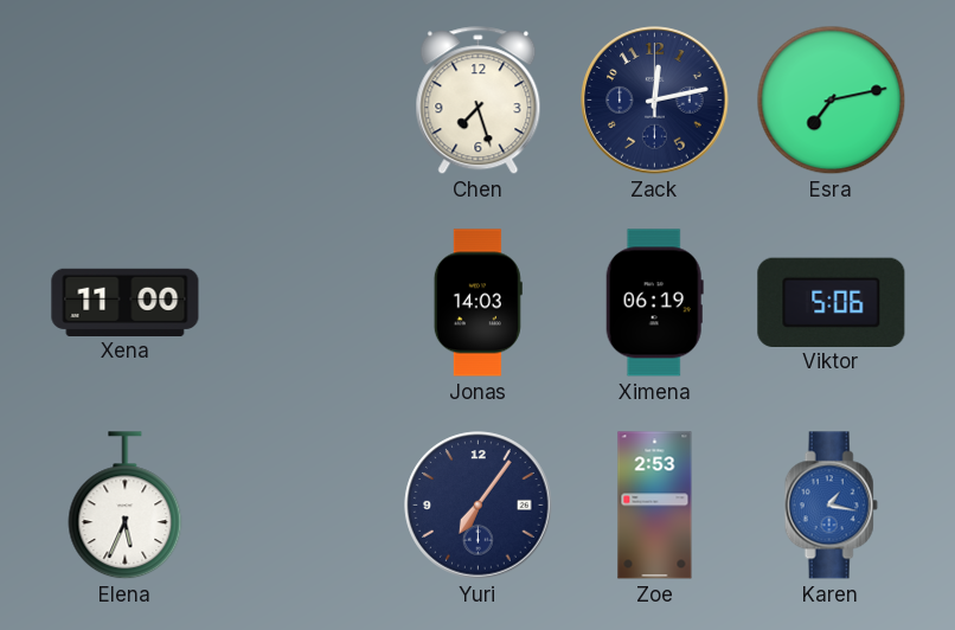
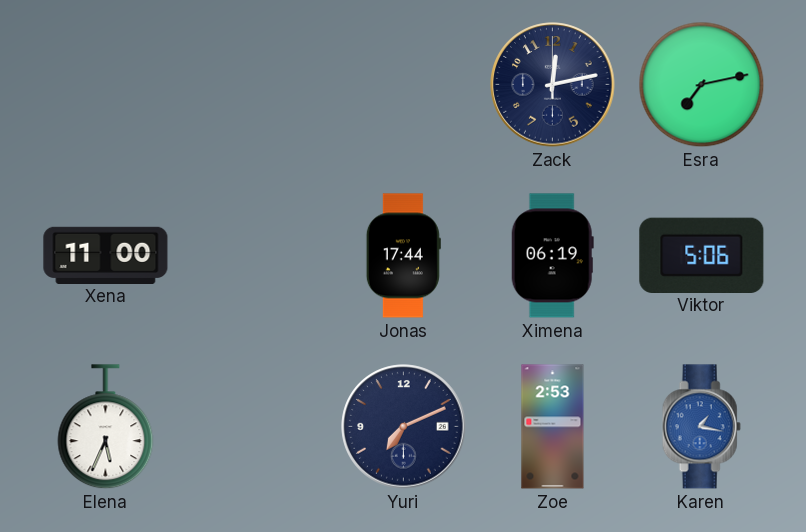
Chen: 7:27 -> none (479, 101)
Jonas: 14:03 -> 17:44 (403, 256)
Yuri: 7:06 -> 7:11 (404, 427)
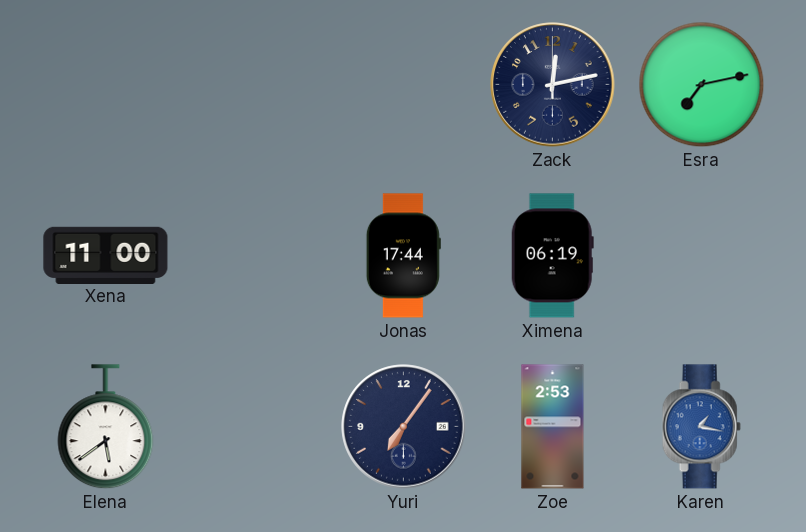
Viktor: 5:06 -> none (702, 255)
Elena: 5:34 -> 5:39 (106, 427)
Yuri: 7:11 -> 7:06 (404, 427)
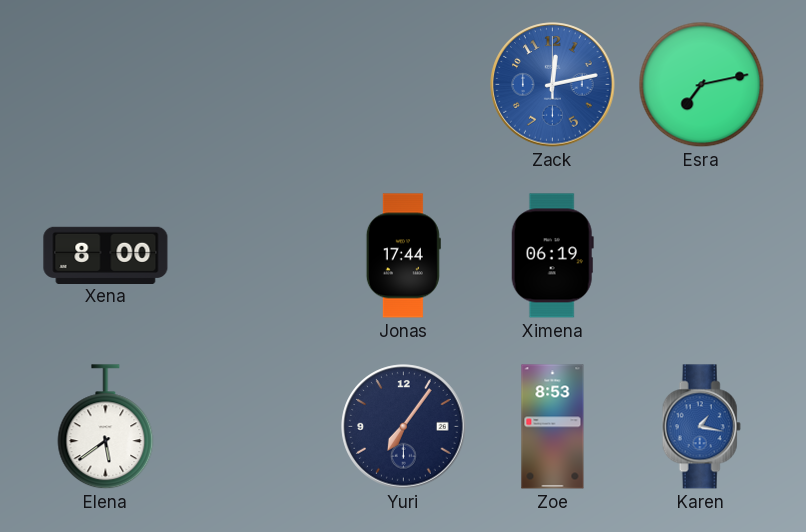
Zack dial: navy -> blue (553, 85)
Xena: 11:00 -> 8:00 (106, 255)
Zoe: 2:53 -> 8:53 (553, 427)
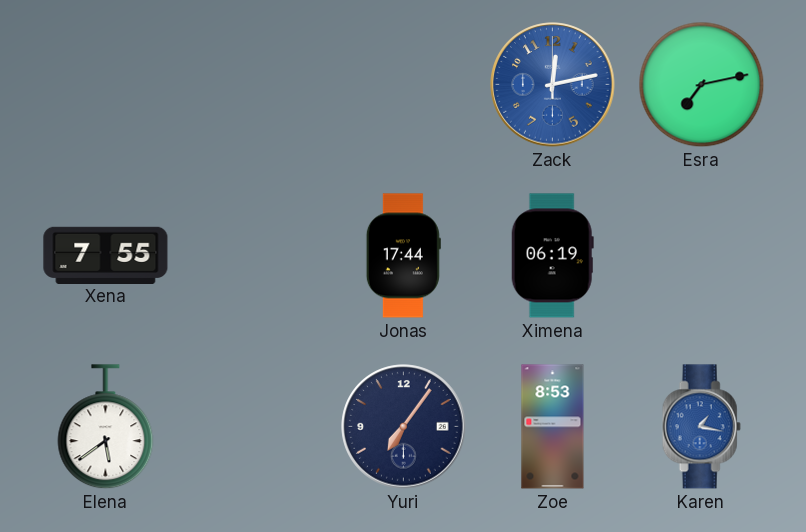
Xena: 8:00 -> 7:55 (106, 255)
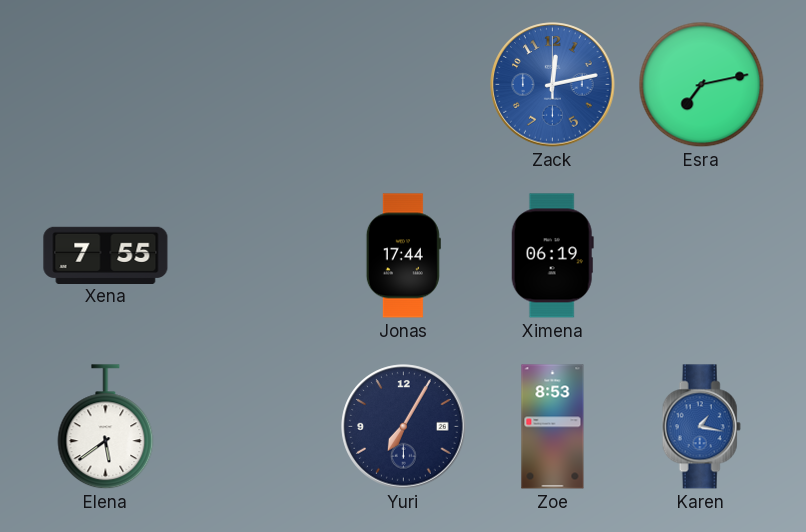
Yuri: 7:06 -> 7:05 (404, 427)
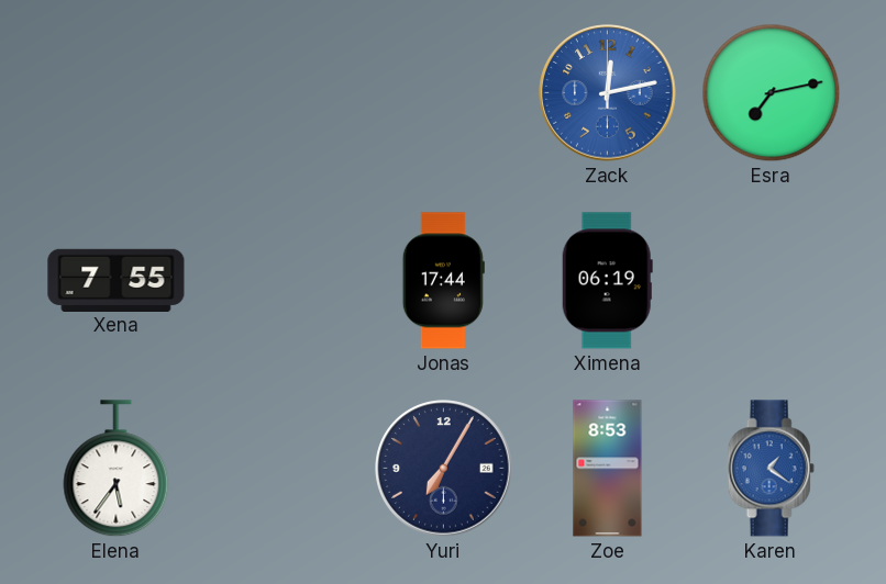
Elena: 5:39 -> 5:36 (117, 469)
Karen: 1:17 -> 1:21 (771, 469)
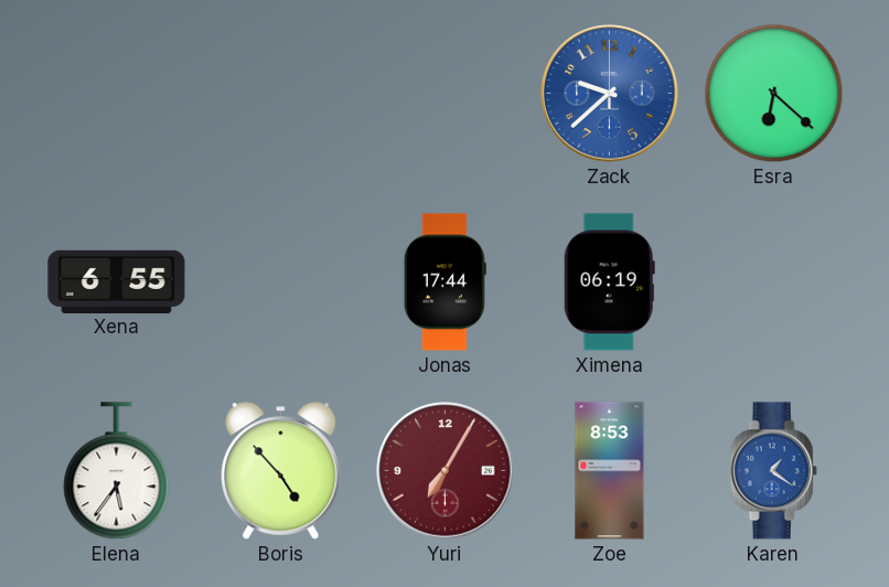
Zack: 12:13 -> 9:38 (610, 94)
Esra: 7:13 -> 6:22 (774, 94)
Xena: 7:55 -> 6:55 (117, 281)
Boris: none -> 4:53 (281, 471)
Yuri dial: navy -> burgundy (446, 471)
